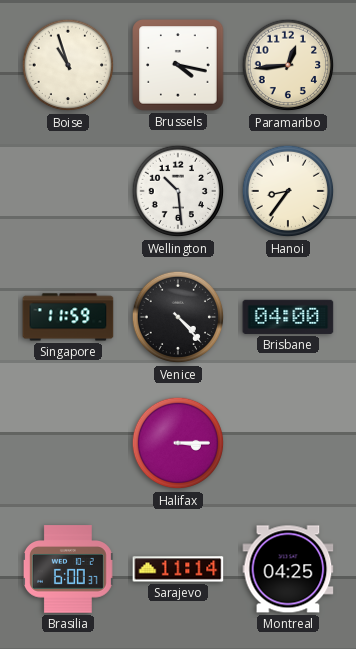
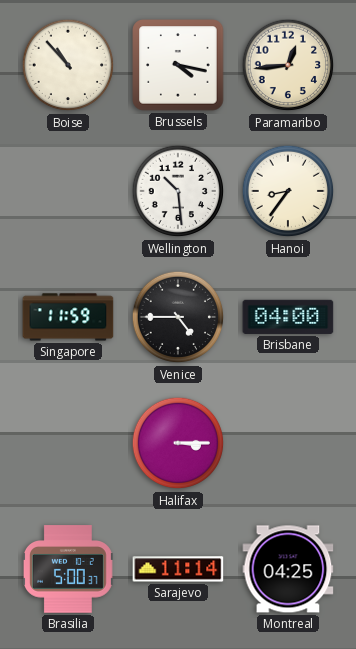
Boise: 10:57 -> 10:53 (68, 65)
Venice: 4:23 -> 4:45 (178, 317)
Brasilia: 6:00 -> 5:00 (68, 569)
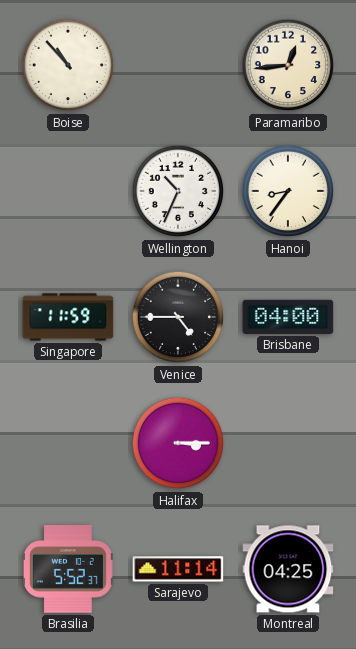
Brussels: 4:17 -> none (178, 65)
Wellington: 10:29 -> 10:34 (178, 191)
Brasilia: 5:00 -> 5:52 (68, 569)
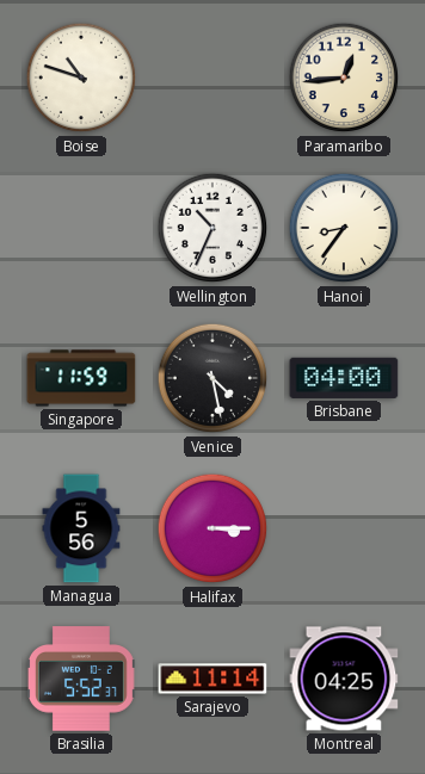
Boise: 10:53 -> 10:48 (81, 78)
Venice: 4:45 -> 4:28 (213, 378)
Managua: none -> 5:56 (81, 528)
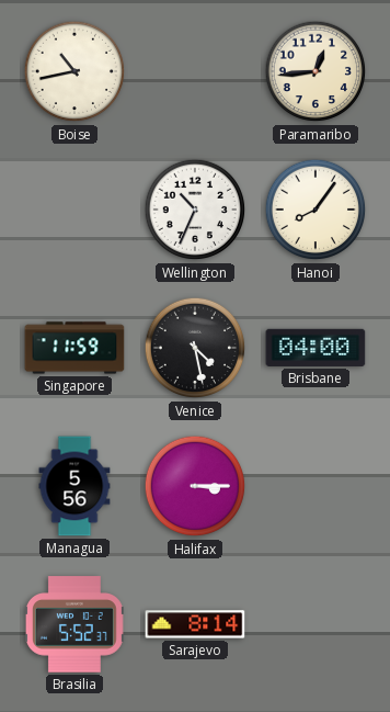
Boise: 10:48 -> 10:43 (74, 71)
Hanoi: 8:36 -> 8:06 (316, 210)
Sarajevo: 11:14 -> 8:14 (195, 624)
Montreal: 04:25 -> none (344, 679)
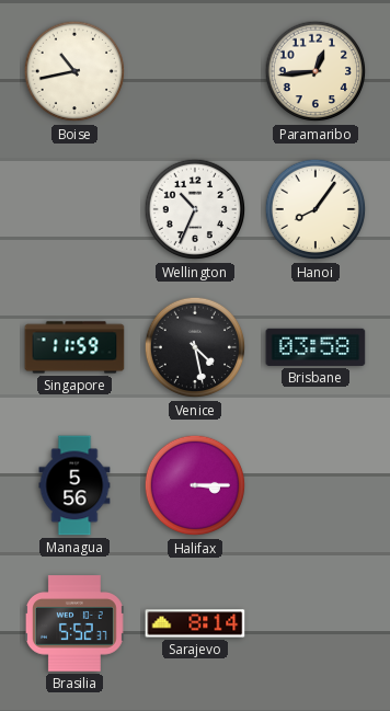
Brisbane: 04:00 -> 03:58 (316, 347)
